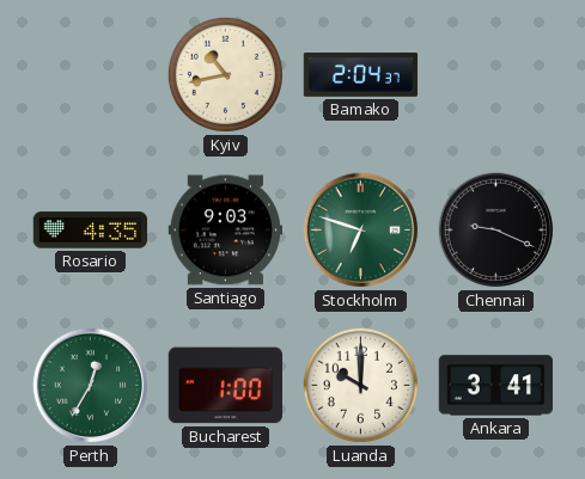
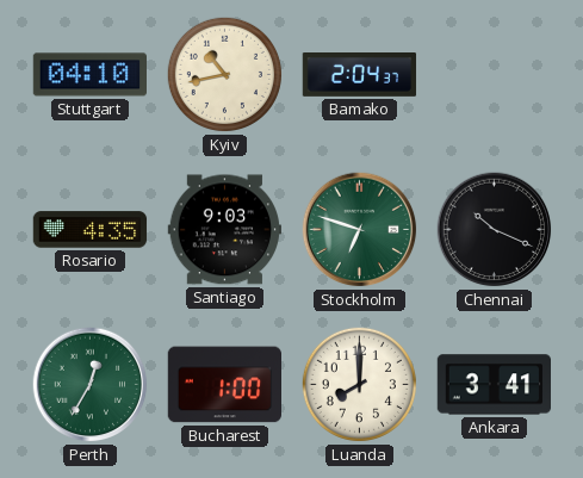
Stuttgart: none -> 04:10 (89, 75)
Chennai: 9:19 -> 10:19 (495, 230)
Luanda: 10:00 -> 8:00 (359, 384)
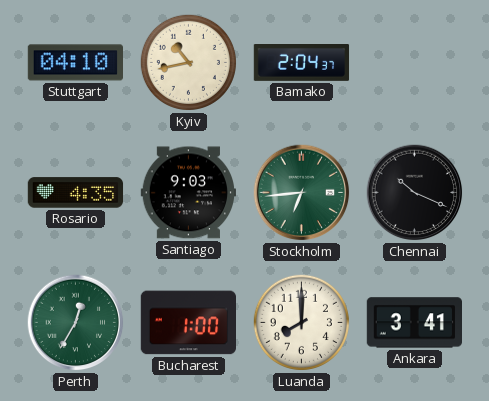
Stockholm: 6:48 -> 6:44 (302, 193)
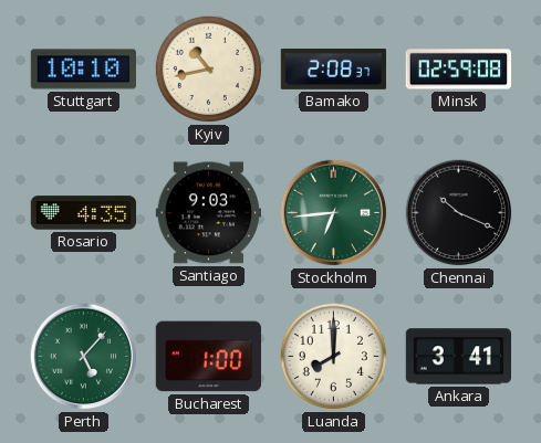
Stuttgart: 04:10 -> 10:10 (83, 70)
Bamako: 2:04 -> 2:08 (334, 70)
Minsk: none -> 02:59 (459, 70)
Perth: 12:35 -> 5:07 (84, 357)
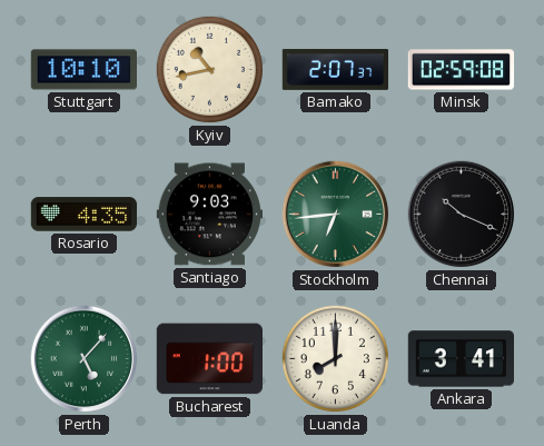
Bamako: 2:08 -> 2:07 (336, 70)
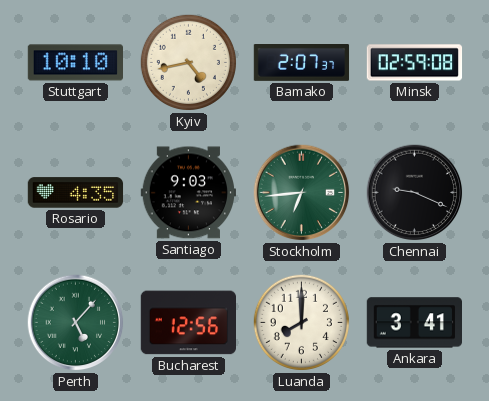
Kyiv: 10:43 -> 4:43 (188, 62)
Chennai: 10:19 -> 9:19 (415, 193)
Bucharest: 1:00 -> 12:56 (188, 323)
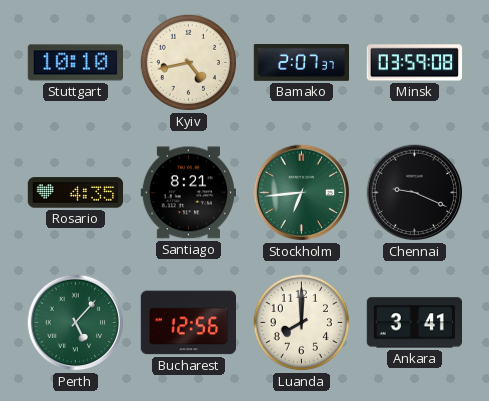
Minsk: 02:59 -> 03:59 (415, 63)
Santiago: 9:03 -> 8:21 (188, 193)
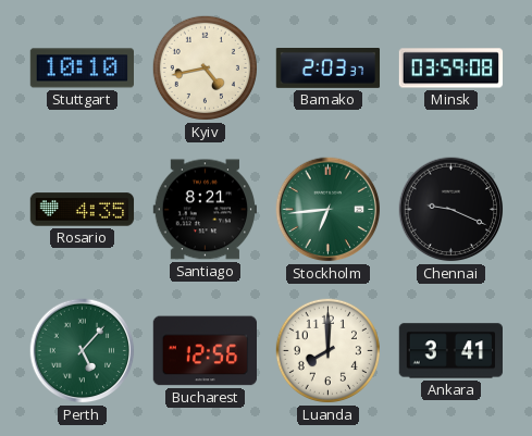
Bamako: 2:07 -> 2:03 (329, 68)
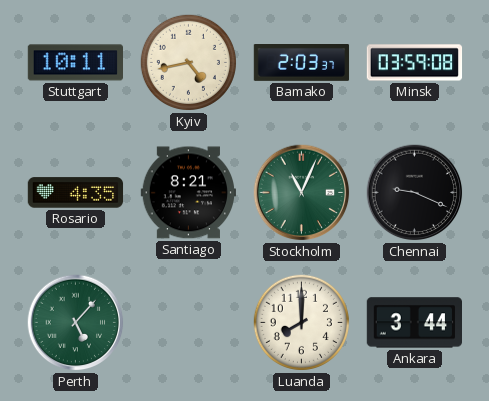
Stuttgart: 10:10 -> 10:11 (75, 63)
Stockholm: 6:44 -> 11:04 (302, 193)
Bucharest: 12:56 -> none (205, 351)
Ankara: 3:41 -> 3:44 (414, 323)
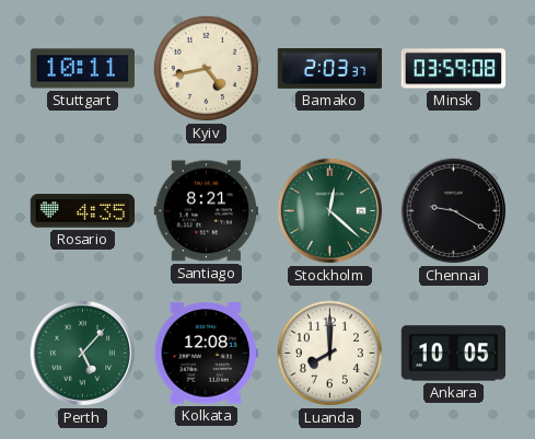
Stockholm: 11:04 -> 12:22 (330, 211)
Chennai: 9:19 -> 9:20 (454, 211)
Kolkata: none -> 12:08 (206, 354)
Ankara: 3:44 -> 10:05 (453, 354)
